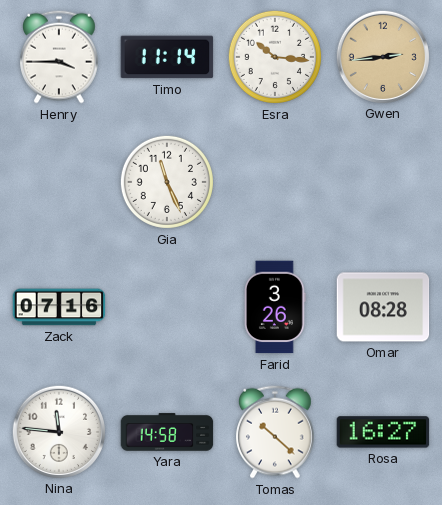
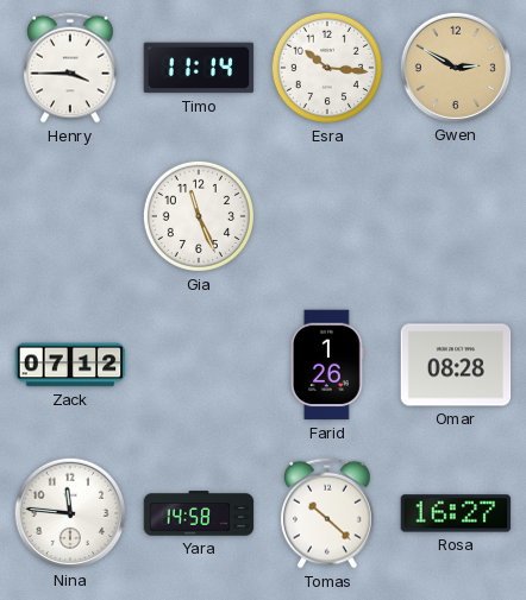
Gwen: 2:44 -> 2:50 (455, 67)
Zack: 07:16 -> 07:12 (70, 365)
Farid: 3:26 -> 1:26 (327, 365)
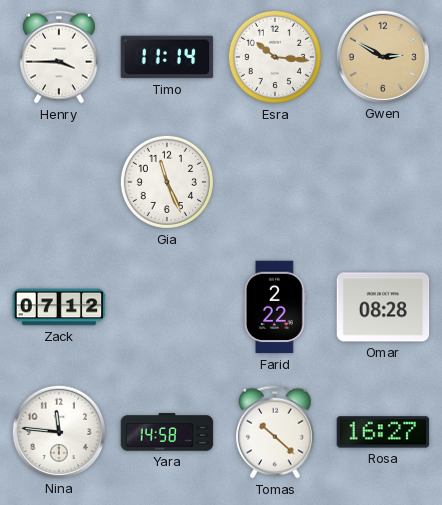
Farid: 1:26 -> 2:22 (275, 307)
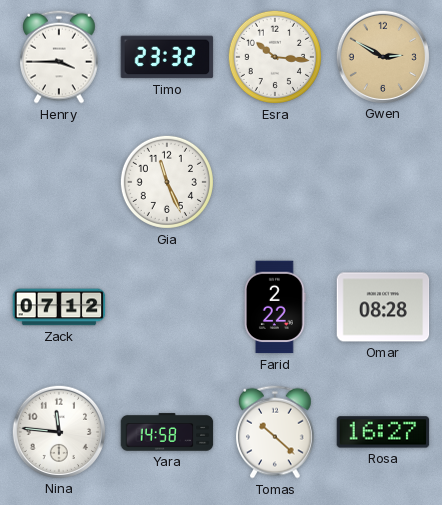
Timo: 11:14 -> 23:32 (167, 57)
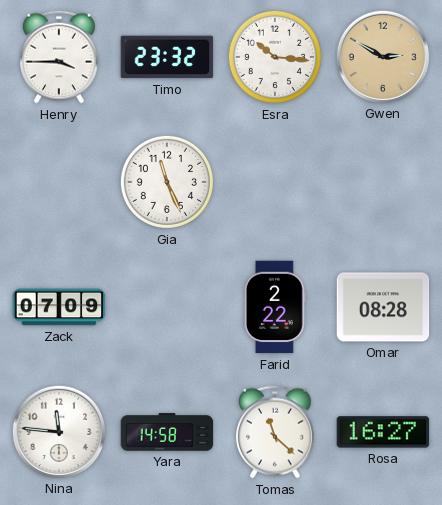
Zack: 07:12 -> 07:09 (59, 307)
Tomas: 10:22 -> 11:22 (276, 432)
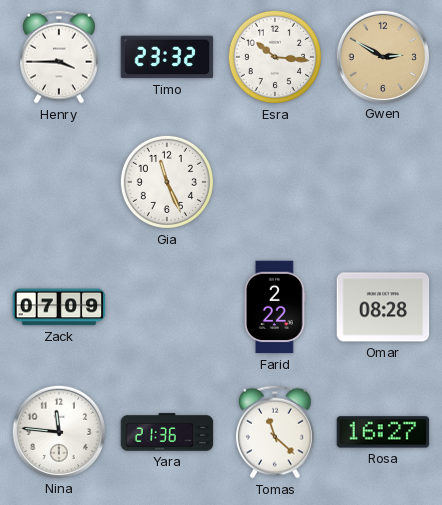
Yara: 14:58 -> 21:36 (167, 432)
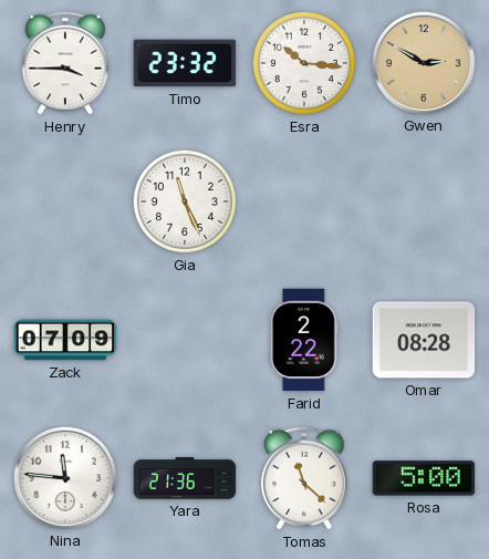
Rosa: 16:27 -> 5:00 (424, 478)
